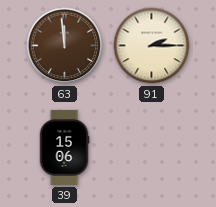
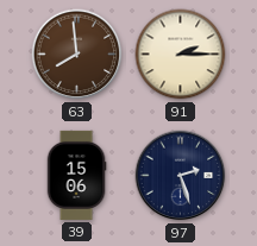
63: 11:59 -> 7:59 (77, 55)
97: none -> 2:27 (181, 176)
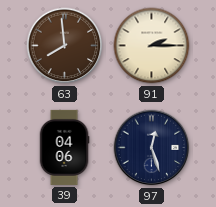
39: 15:06 -> 04:06 (64, 147)
97: 2:27 -> 12:27 (152, 148)
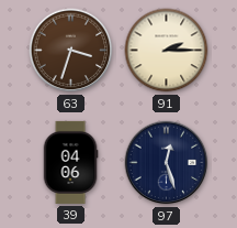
63: 7:59 -> 3:33 (71, 51)
